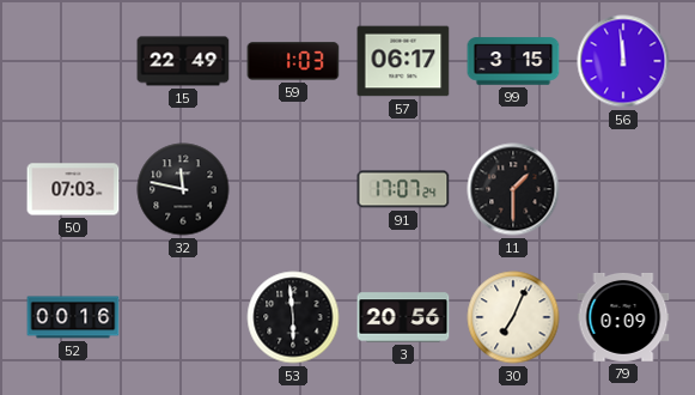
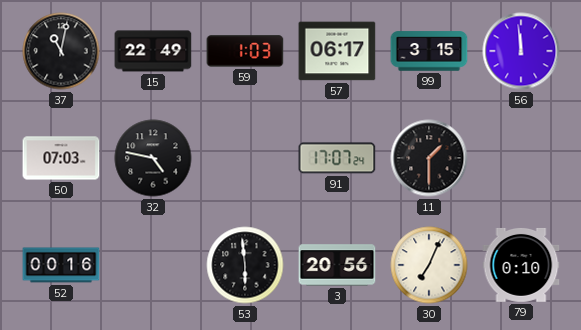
37: none -> 11:02 (61, 51)
32: 11:47 -> 4:47 (153, 158)
79: 0:09 -> 0:10 (521, 265)
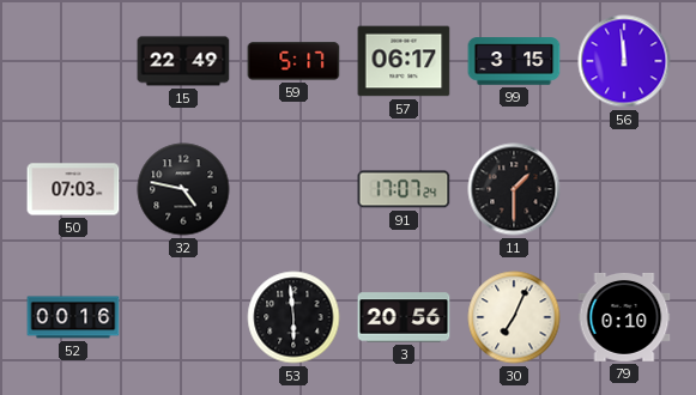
37: 11:02 -> none (61, 51)
59: 1:03 -> 5:17 (293, 61)
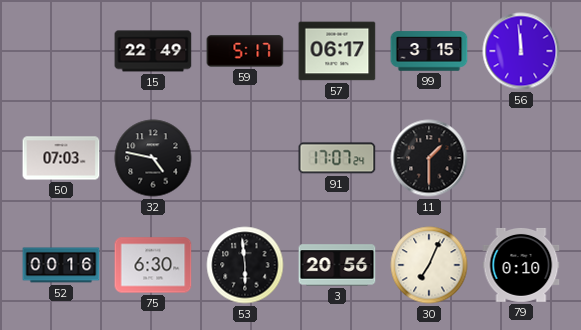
75: none -> 6:30 (153, 265)
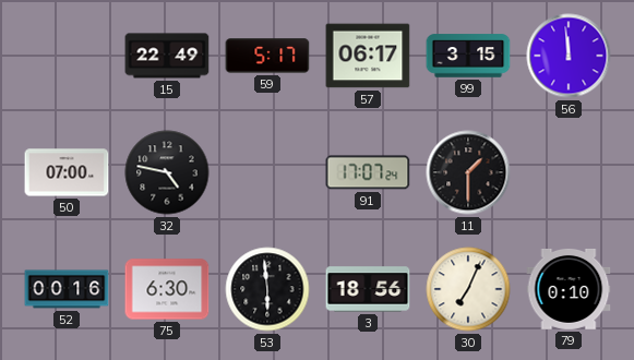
50: 07:03 -> 07:00 (67, 172)
3: 20:56 -> 18:56 (368, 289)
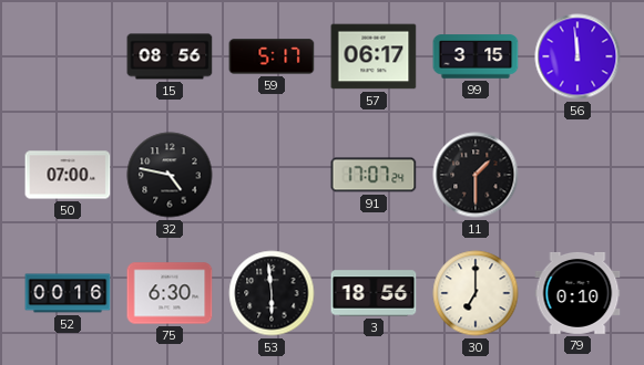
15: 22:49 -> 08:56 (170, 56)
30: 7:04 -> 7:00 (476, 293)
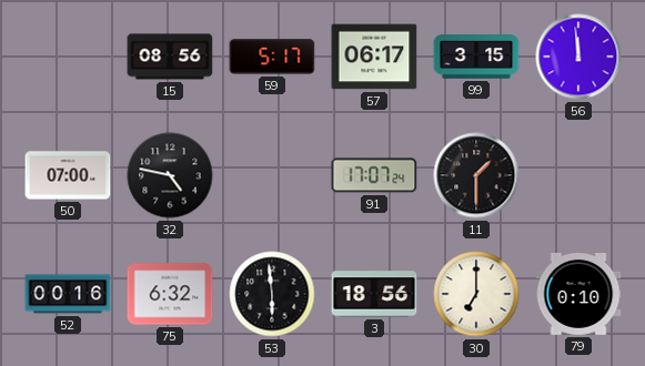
75: 6:30 -> 6:32 (170, 294)
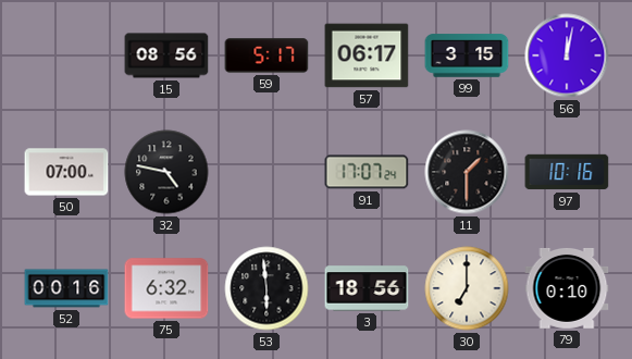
56: 11:59 -> 12:02 (567, 55)
97: none -> 10:16 (567, 172)
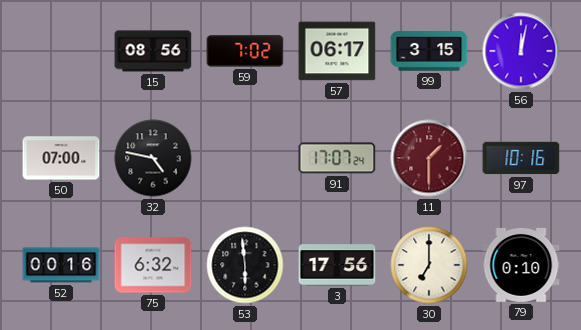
59: 5:17 -> 7:02 (245, 51)
11 dial: black -> burgundy (429, 158)
3: 18:56 -> 17:56 (337, 265)
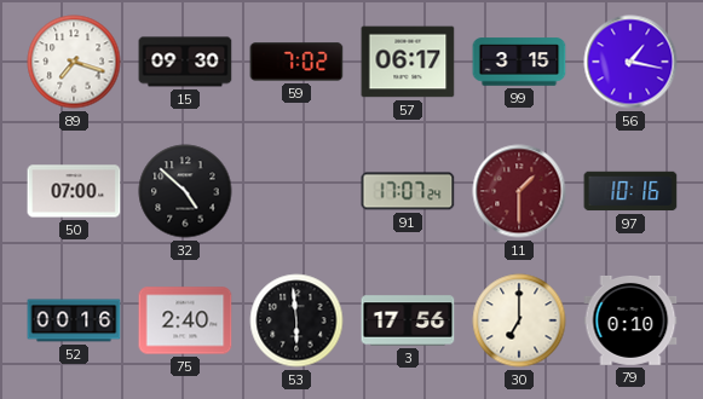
89: none -> 7:18 (74, 62)
15: 08:56 -> 09:30 (185, 62)
56: 12:02 -> 1:17 (630, 62)
32: 4:47 -> 4:52 (185, 191)
75: 6:32 -> 2:40 (185, 320)
